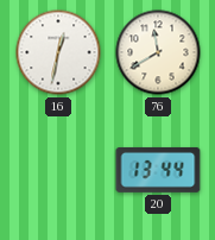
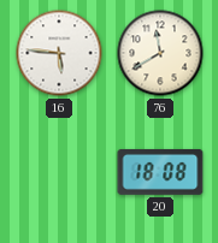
16: 12:32 -> 5:46 (59, 53)
20: 13:44 -> 18:08 (160, 172)
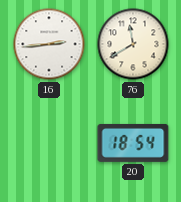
16: 5:46 -> 2:44 (49, 44)
20: 18:08 -> 18:54 (133, 143)
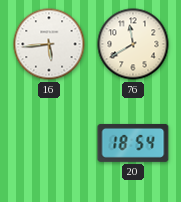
16: 2:44 -> 5:44 (49, 44)
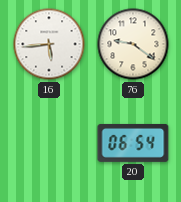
76: 11:40 -> 9:21 (133, 44)
20: 18:54 -> 06:54 (133, 143)
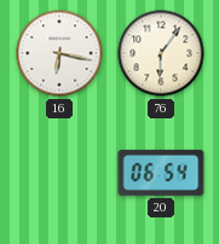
16: 5:44 -> 6:17 (59, 53)
76: 9:21 -> 6:06 (161, 53)
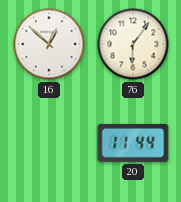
16: 6:17 -> 12:52 (49, 44)
20: 06:54 -> 11:44 (133, 143)
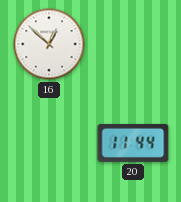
76: 6:06 -> none (133, 44)
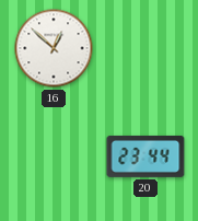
20: 11:44 -> 23:44 (145, 156)
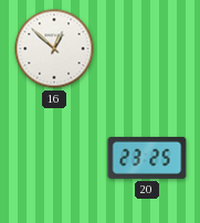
20: 23:44 -> 23:25 (147, 158)
